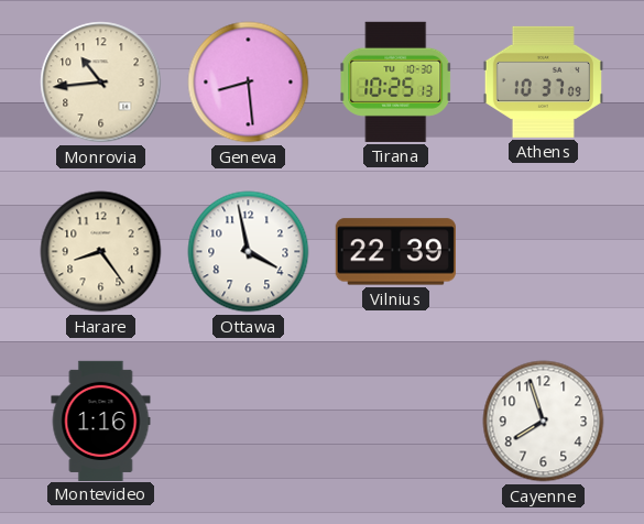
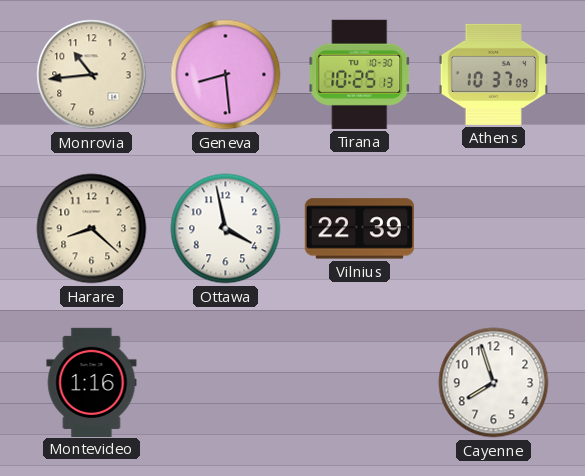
Harare: 8:24 -> 8:22 (92, 229)
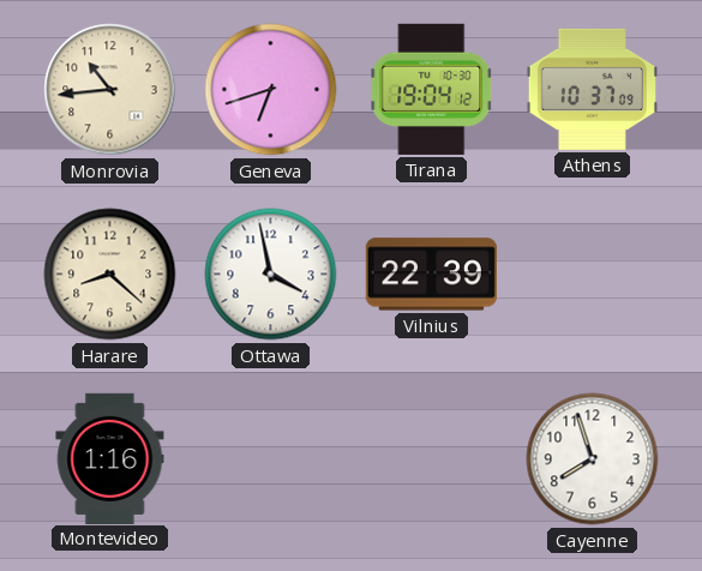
Geneva: 8:29 -> 6:42 (271, 90)
Tirana: 10:25 -> 19:04 (432, 89)
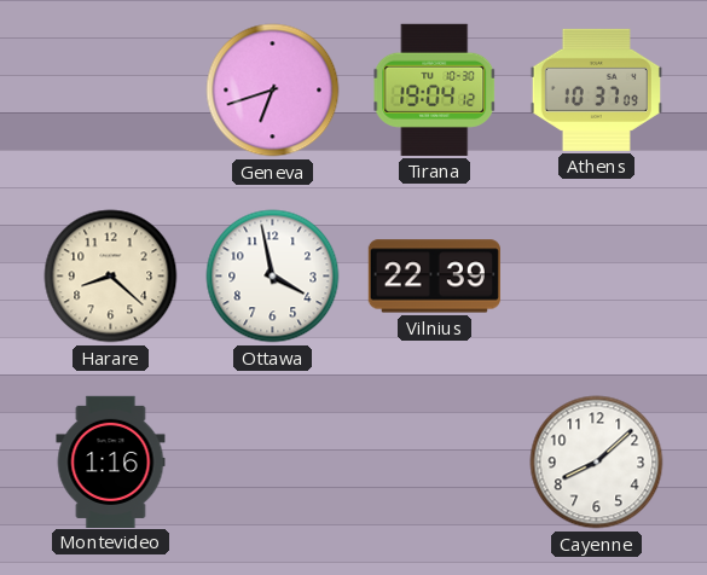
Monrovia: 10:44 -> none (110, 90)
Cayenne: 7:57 -> 8:08 (597, 463)
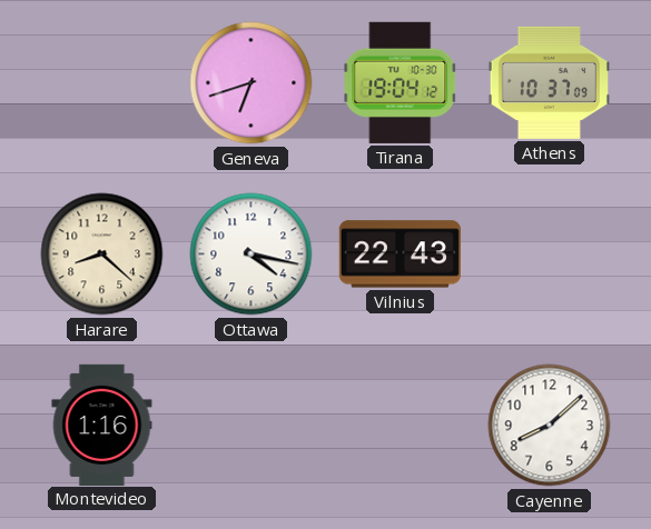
Ottawa: 3:58 -> 4:17 (251, 254)
Vilnius: 22:39 -> 22:43 (400, 254)
